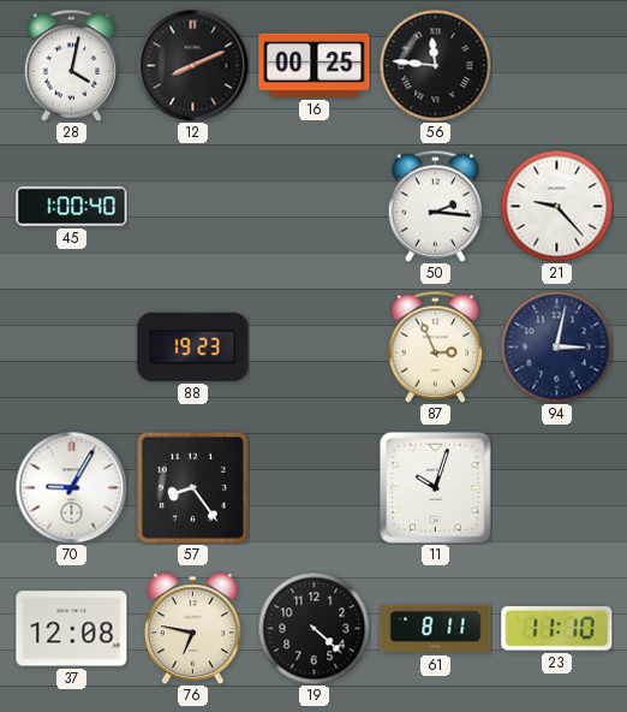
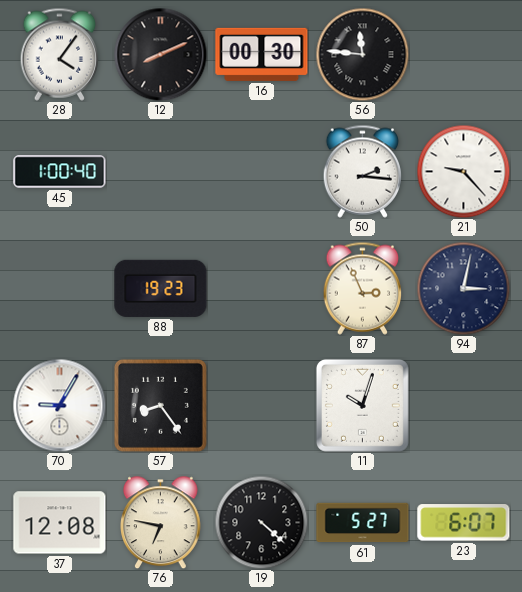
28: 4:02 -> 4:06 (59, 54)
16: 00:25 -> 00:30 (262, 54)
61: 8:11 -> 5:27 (363, 523)
23: 11:10 -> 6:07 (464, 523)
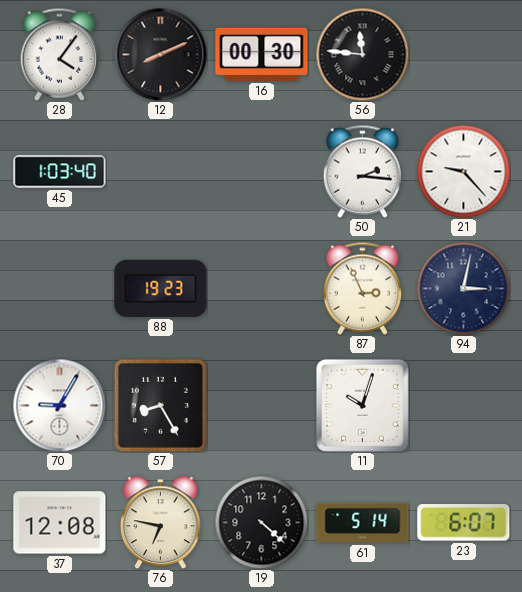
45: 1:00 -> 1:03 (60, 172)
57: 8:24 -> 8:25 (160, 405)
61: 5:27 -> 5:14 (363, 523)
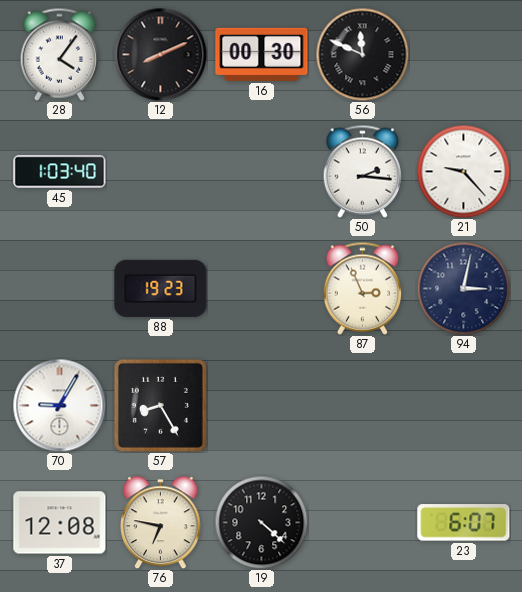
56: 11:46 -> 11:49 (362, 54)
11: 10:03 -> none (362, 405)
61: 5:14 -> none (363, 523)
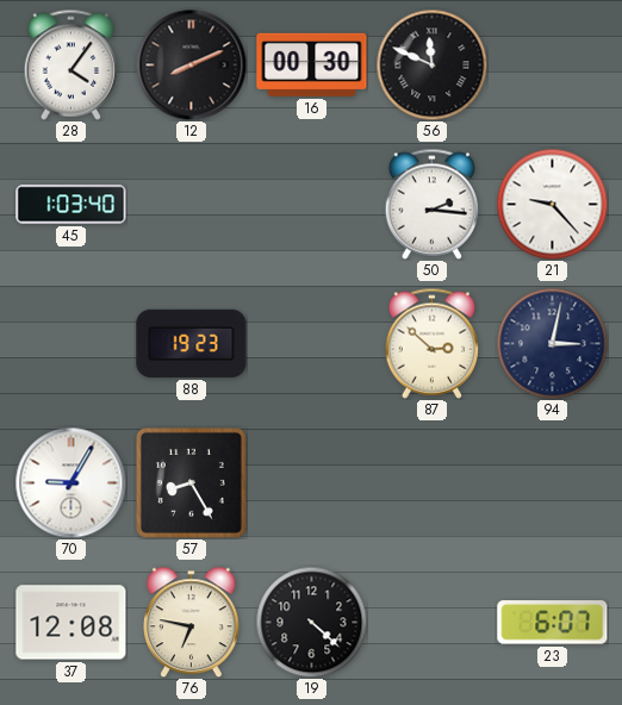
87: 2:56 -> 2:52 (431, 343)
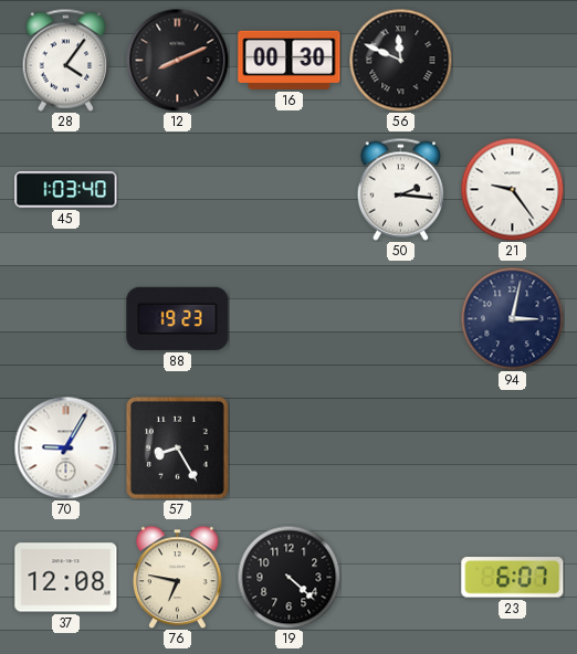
21: 9:23 -> 9:24 (512, 189)
87: 2:52 -> none (431, 343)
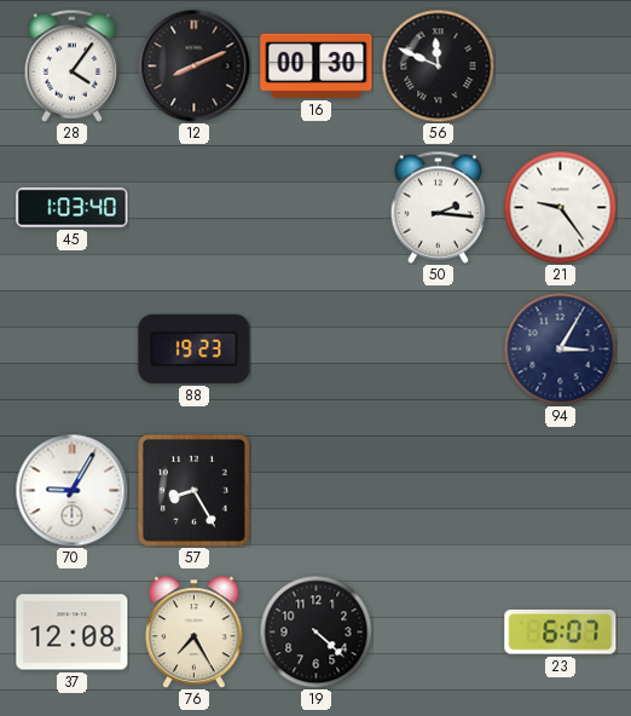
94: 3:02 -> 3:05 (560, 348)
76: 6:47 -> 7:25 (195, 631)
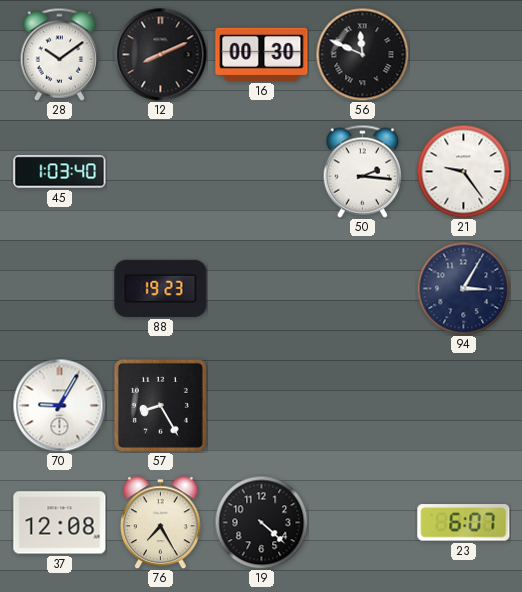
28: 4:06 -> 10:09 (59, 54)
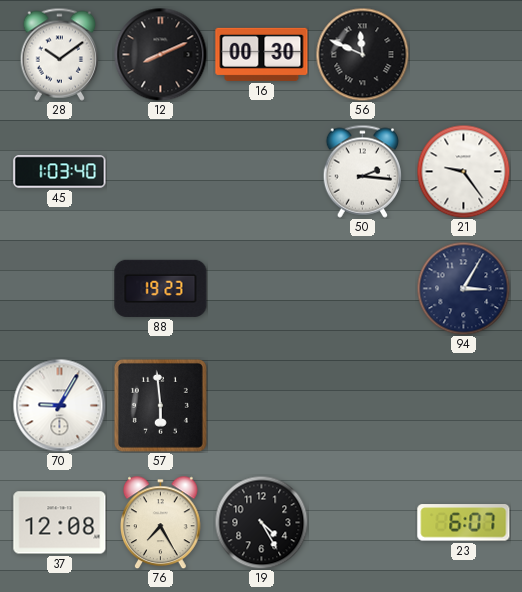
57: 8:25 -> 5:59 (160, 405)
19: 4:22 -> 4:25 (261, 522)
